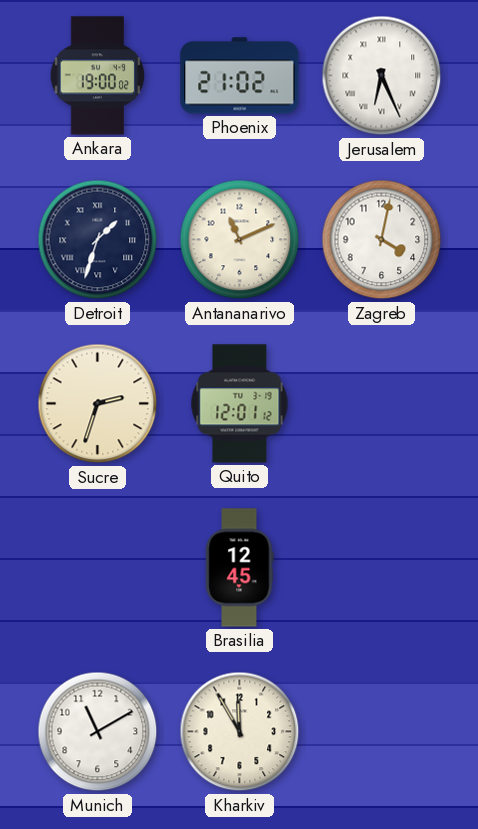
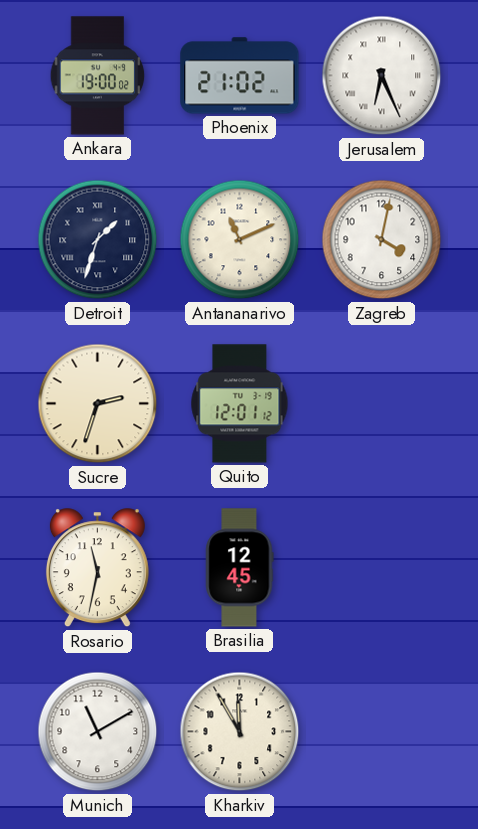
Rosario: none -> 11:32 (97, 568)
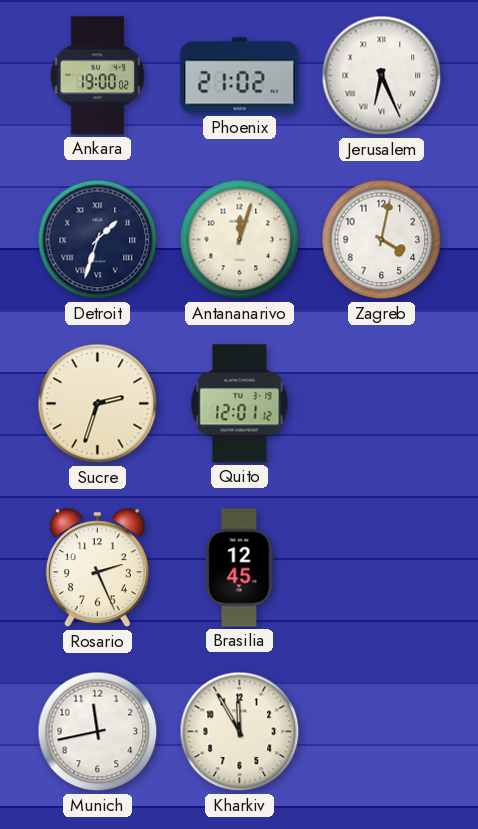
Antananarivo: 11:11 -> 12:03 (240, 240)
Rosario: 11:32 -> 2:26 (97, 568)
Munich: 11:10 -> 11:43 (98, 732)
